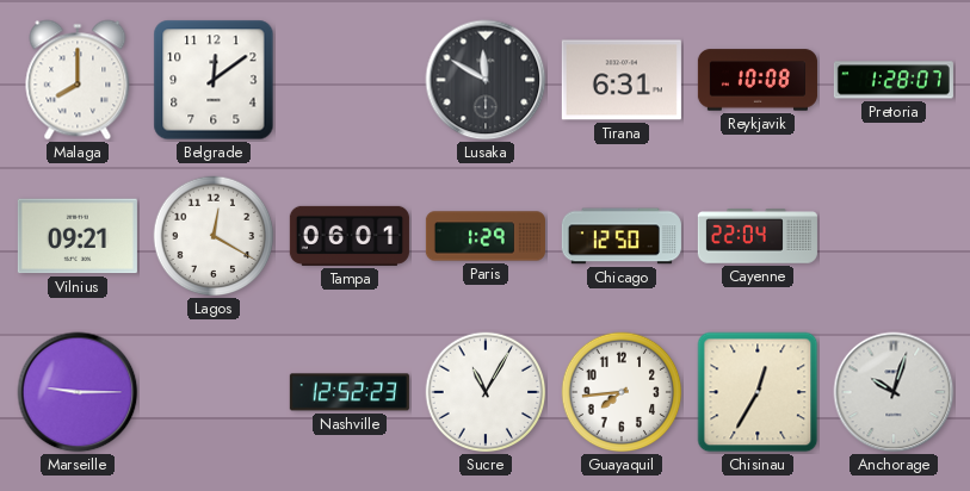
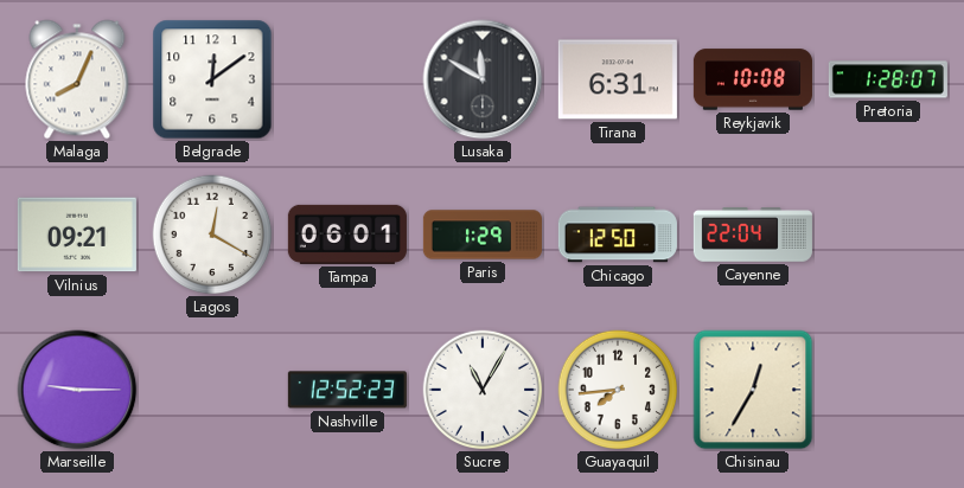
Malaga: 8:00 -> 8:04 (77, 79)
Anchorage: 10:03 -> none (894, 392)
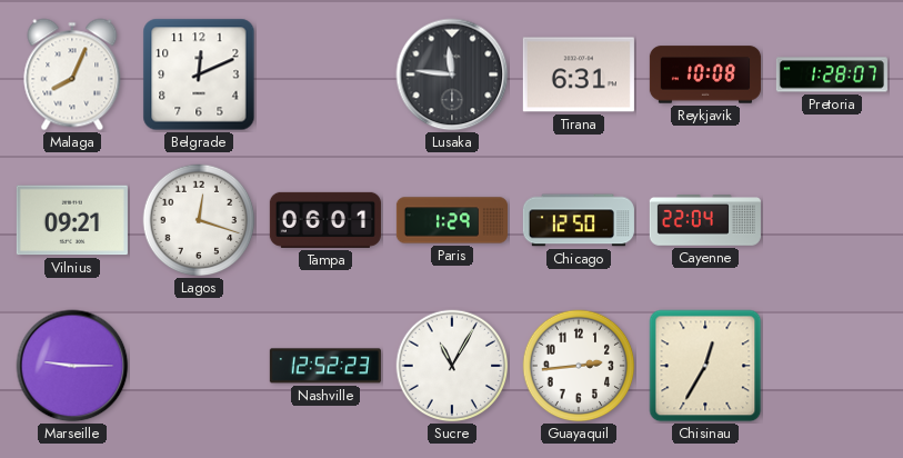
Belgrade: 12:09 -> 12:11 (199, 74)
Lusaka: 11:50 -> 11:46 (452, 74)
Lagos: 12:20 -> 12:18 (199, 220)
Guayaquil: 7:44 -> 2:44 (579, 366)
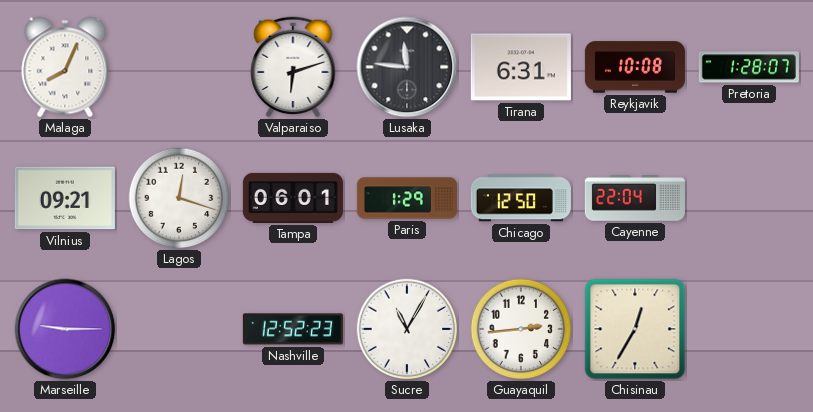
Belgrade: 12:11 -> none (199, 74)
Valparaiso: none -> 6:12 (293, 67)
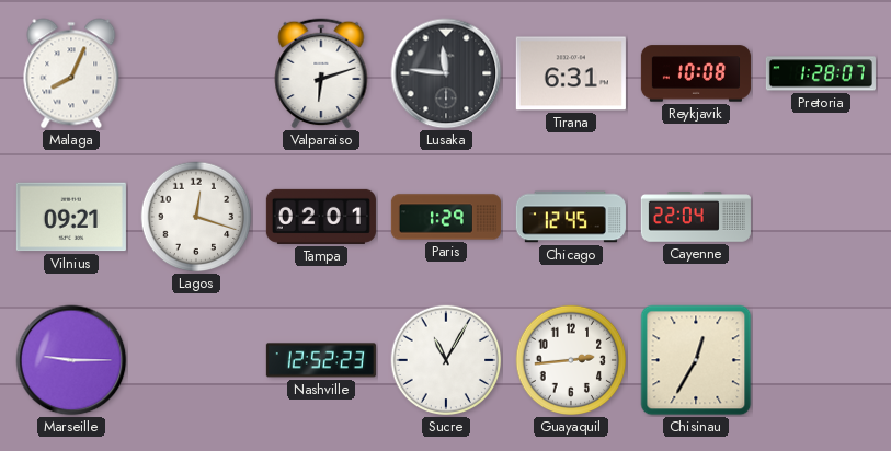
Tampa: 06:01 -> 02:01 (321, 217)
Chicago: 12:50 -> 12:45 (571, 217)
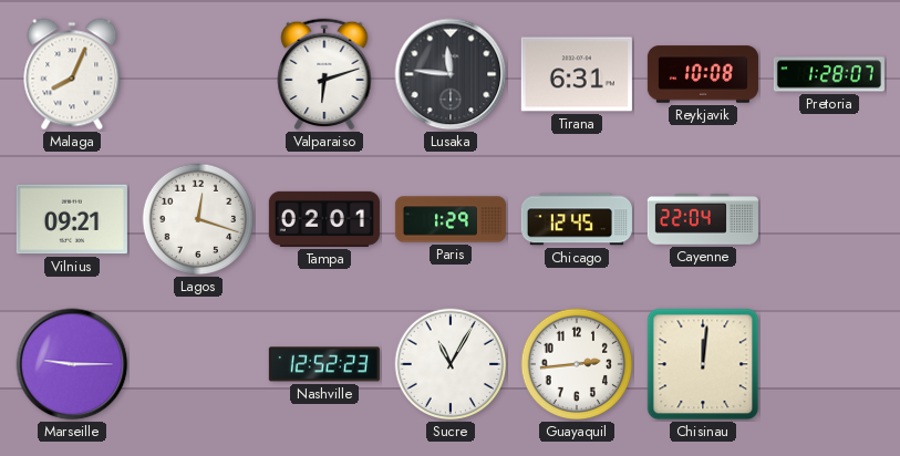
Chisinau: 12:35 -> 12:01 (703, 364)
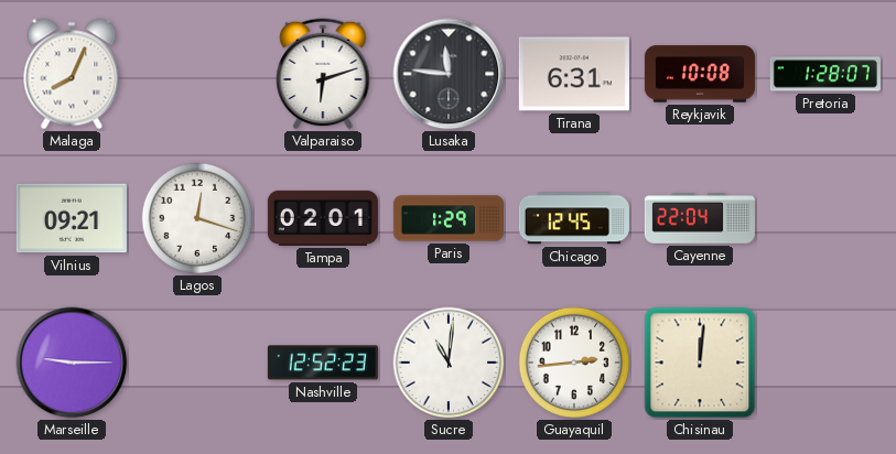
Sucre: 11:05 -> 11:01 (449, 363)
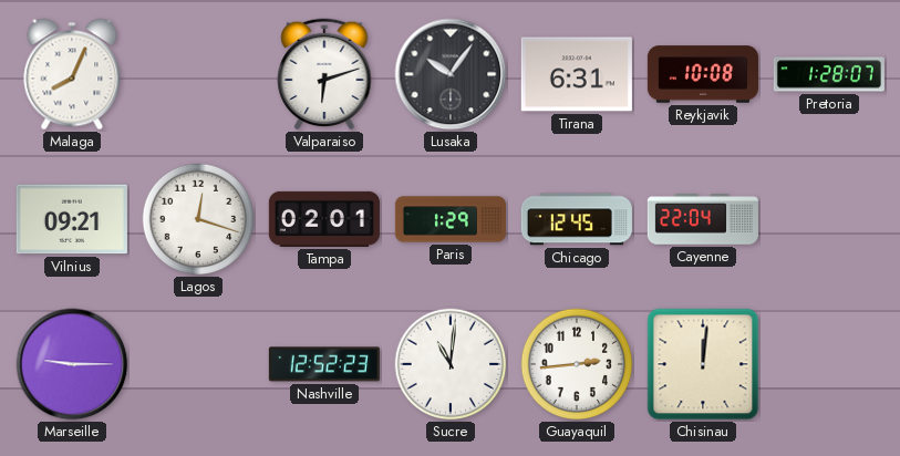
Lusaka: 11:46 -> 10:06 (451, 74)
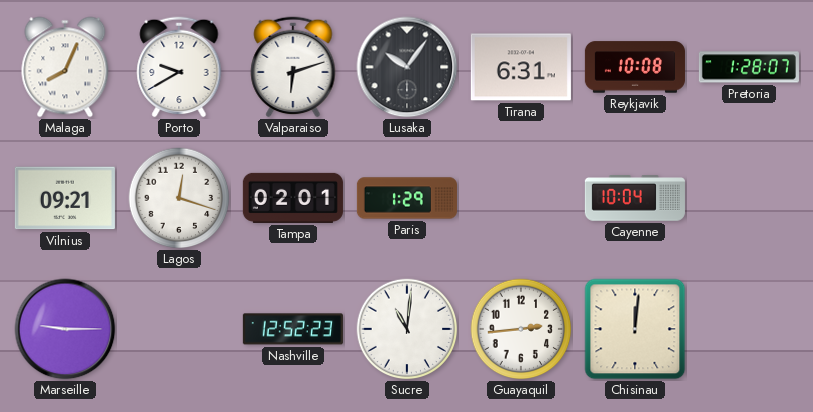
Porto: none -> 9:40 (179, 67)
Chicago: 12:45 -> none (577, 219)
Cayenne: 22:04 -> 10:04 (635, 199)
